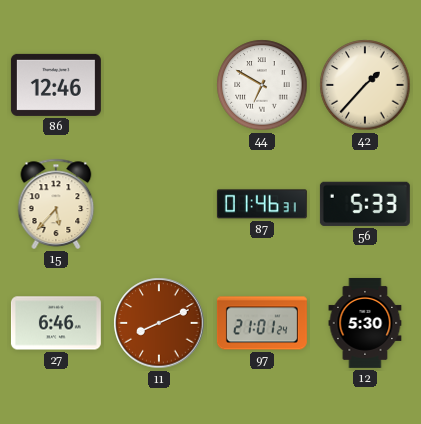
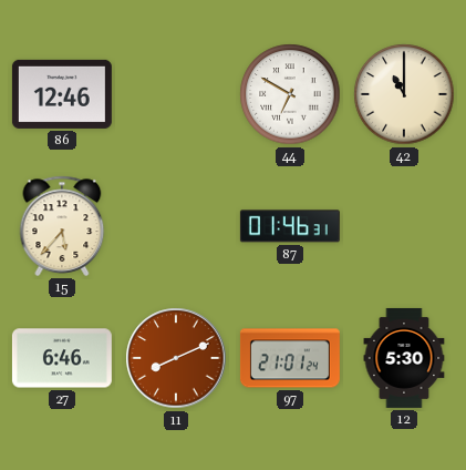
42: 1:37 -> 11:00 (404, 94)
56: 5:33 -> none (365, 204)
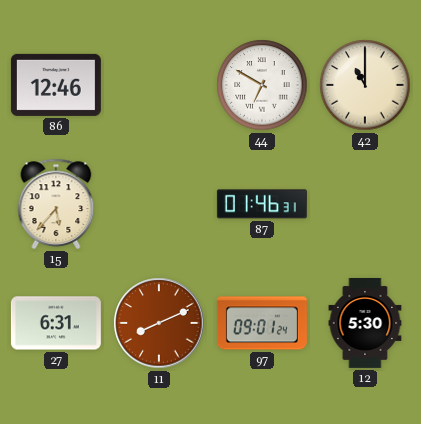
27: 6:46 -> 6:31 (56, 323)
97: 21:01 -> 09:01 (262, 323)
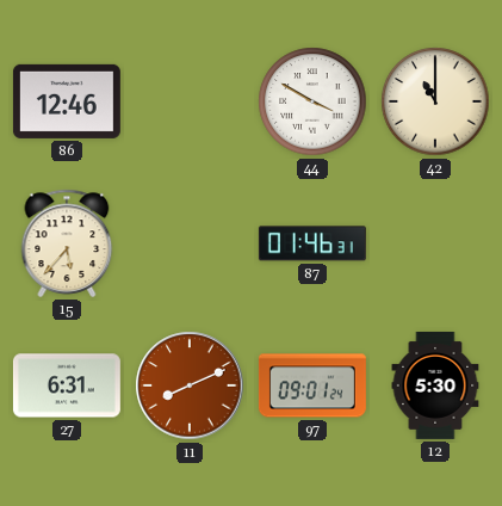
44: 6:50 -> 3:50 (312, 101)
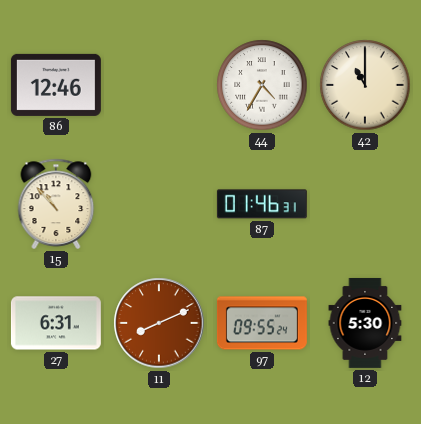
44: 3:50 -> 4:35 (262, 85)
15: 5:37 -> 10:53 (56, 204)
97: 09:01 -> 09:55 (262, 323)
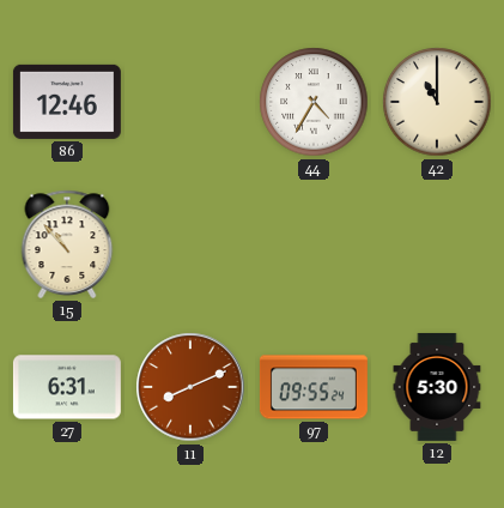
87: 01:46 -> none (262, 204)
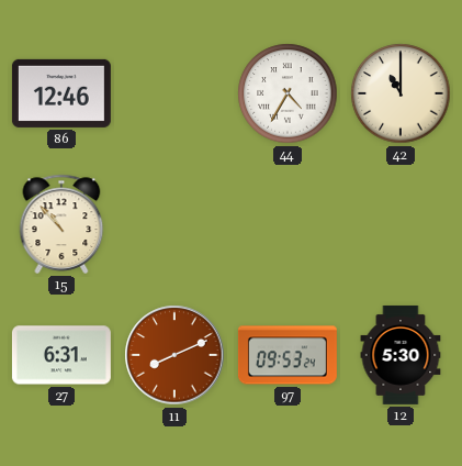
97: 09:55 -> 09:53 (288, 355)
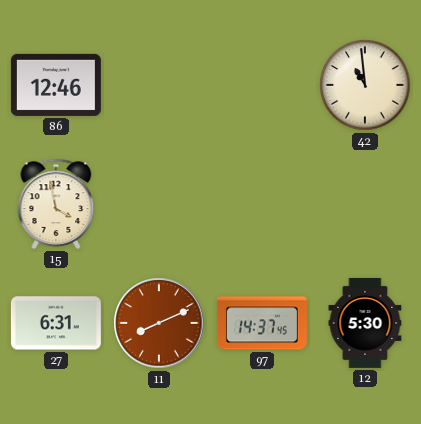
44: 4:35 -> none (288, 93)
42: 11:00 -> 10:59 (365, 85)
15: 10:53 -> 3:58 (56, 204)
97: 09:53 -> 14:37 (262, 323)
